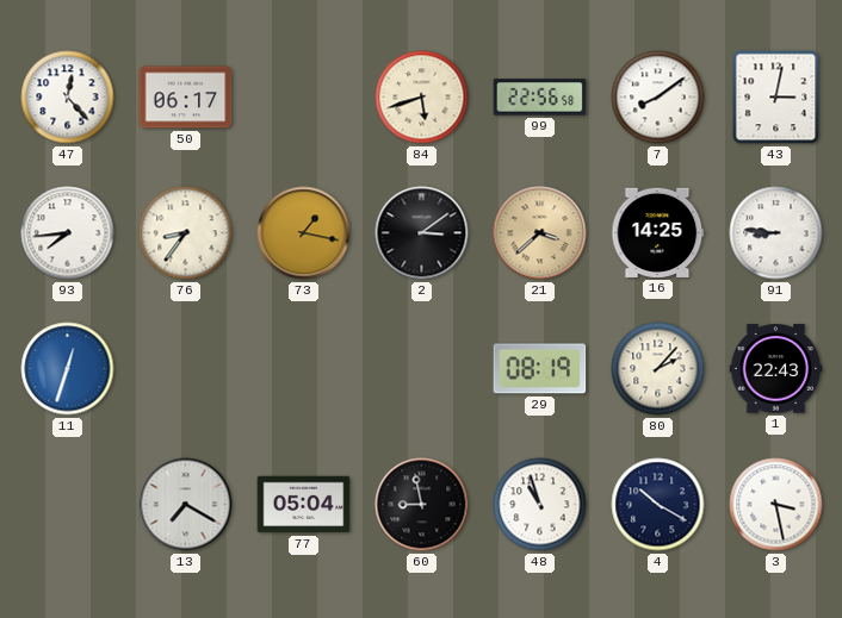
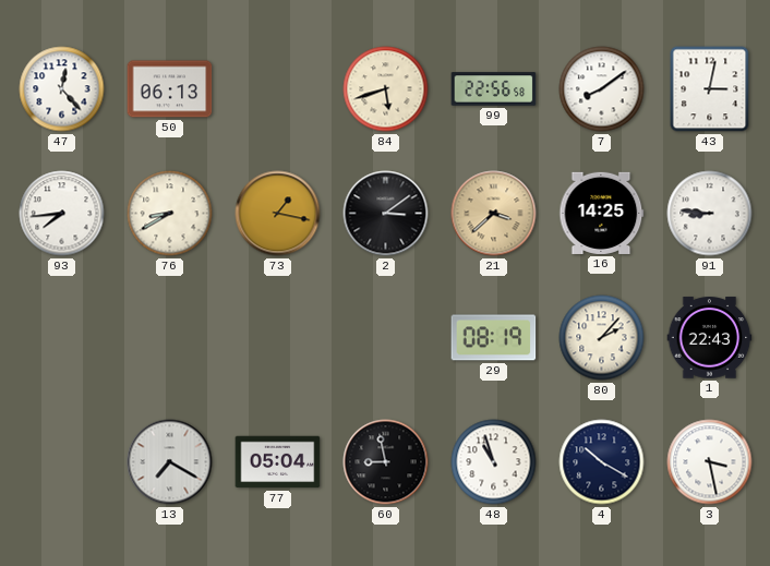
50: 06:17 -> 06:13 (170, 89)
76: 8:36 -> 8:40 (170, 214)
11: 12:33 -> none (68, 369)
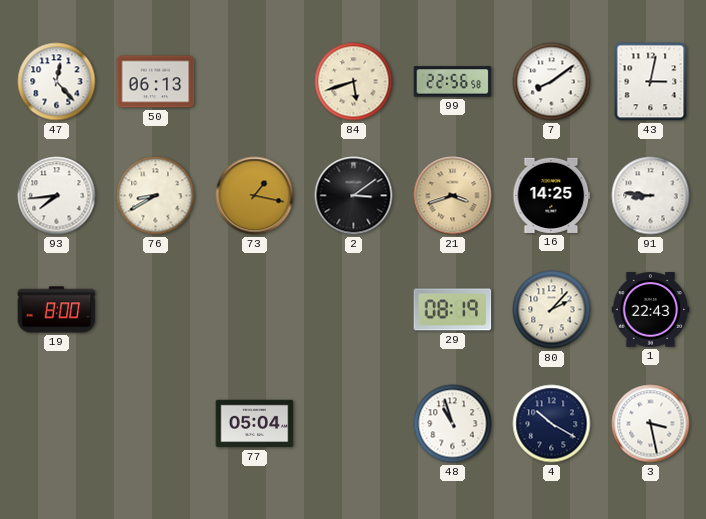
21: 3:38 -> 3:42 (453, 196)
19: none -> 8:00 (57, 310)
13: 7:20 -> none (170, 462)
60: 8:58 -> none (386, 462)
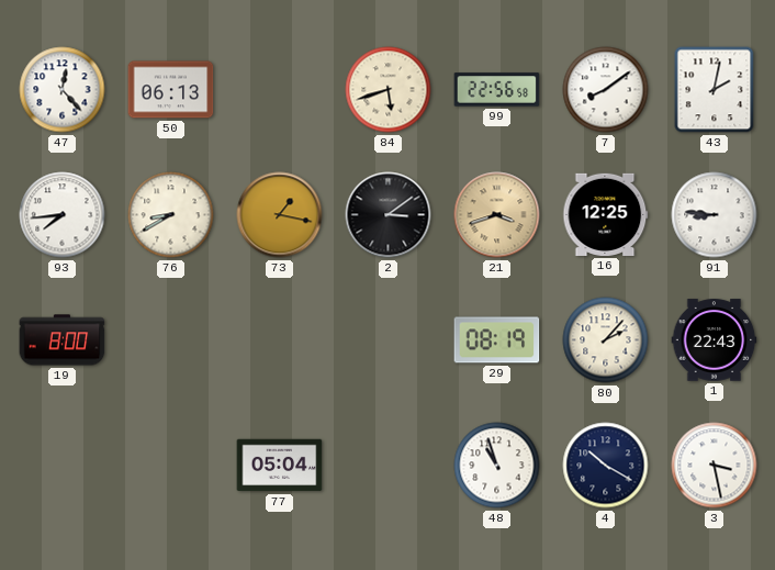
43: 3:02 -> 2:02 (715, 90)
16: 14:25 -> 12:25 (606, 214)
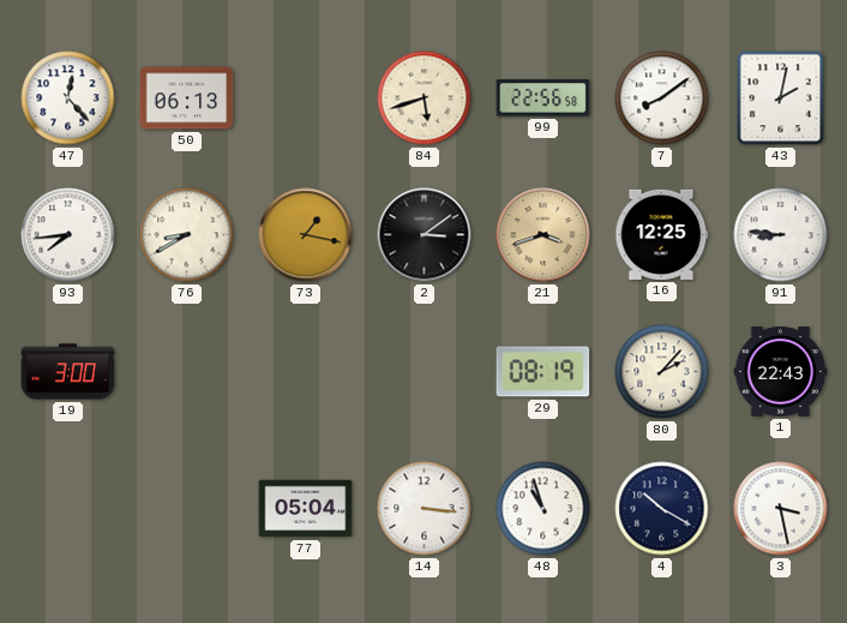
19: 8:00 -> 3:00 (68, 372)
14: none -> 3:16 (425, 509)
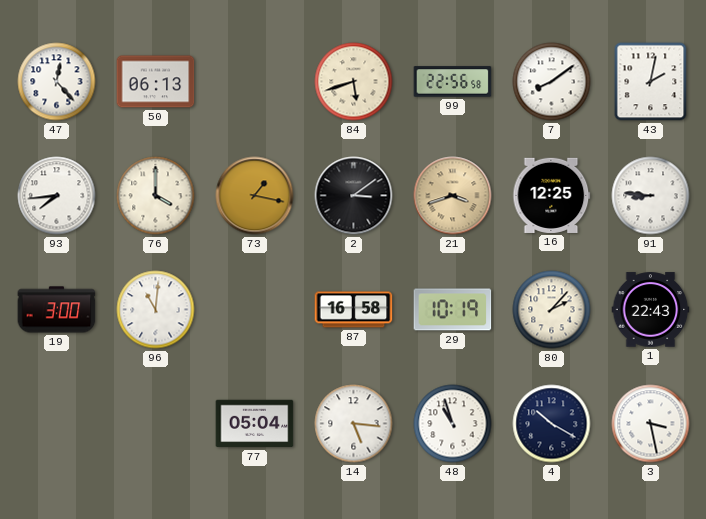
76: 8:40 -> 4:00 (156, 196)
96: none -> 11:01 (156, 310)
87: none -> 16:58 (354, 310)
29: 08:19 -> 10:19 (453, 310)
14: 3:16 -> 5:16 (354, 424)
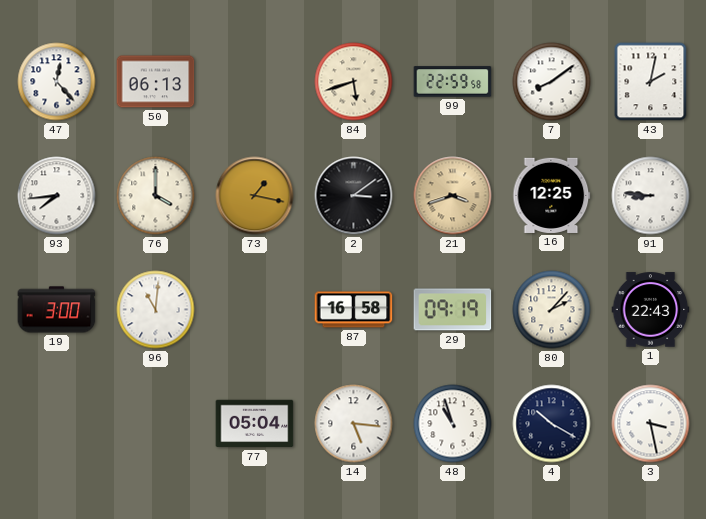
99: 22:56 -> 22:59 (453, 82)
29: 10:19 -> 09:19 (453, 310)
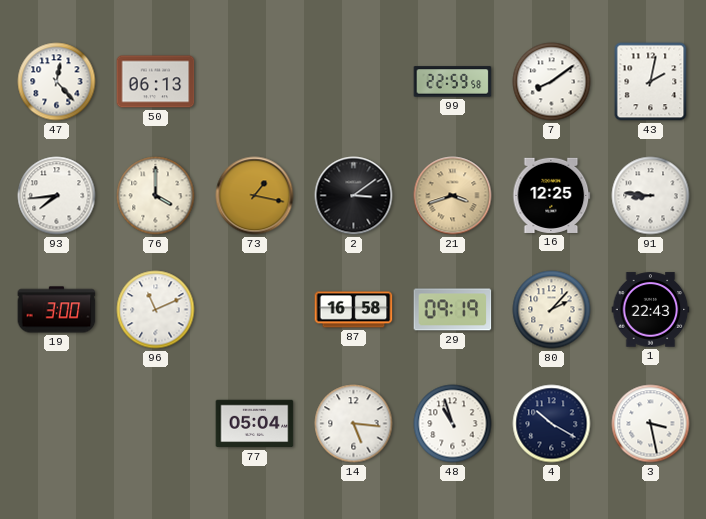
84: 5:42 -> none (354, 82)
96: 11:01 -> 11:11 (156, 310)
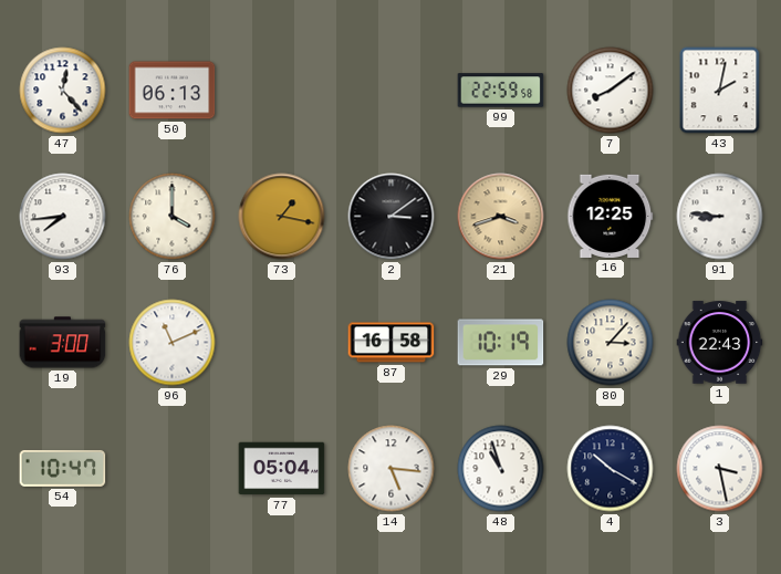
29: 09:19 -> 10:19 (501, 343)
80: 2:07 -> 3:07 (611, 343)
54: none -> 10:47 (63, 468)
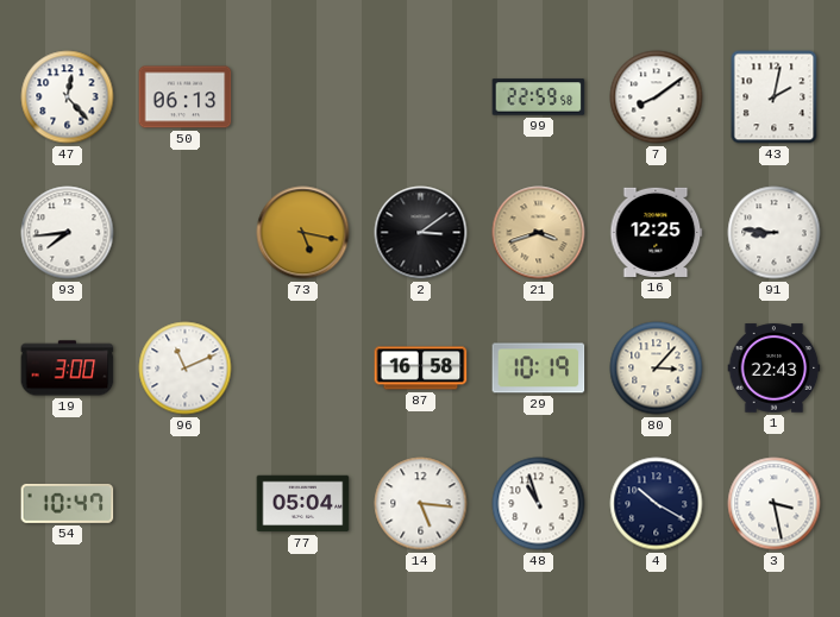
76: 4:00 -> none (173, 217)
73: 1:17 -> 5:17 (303, 233)
